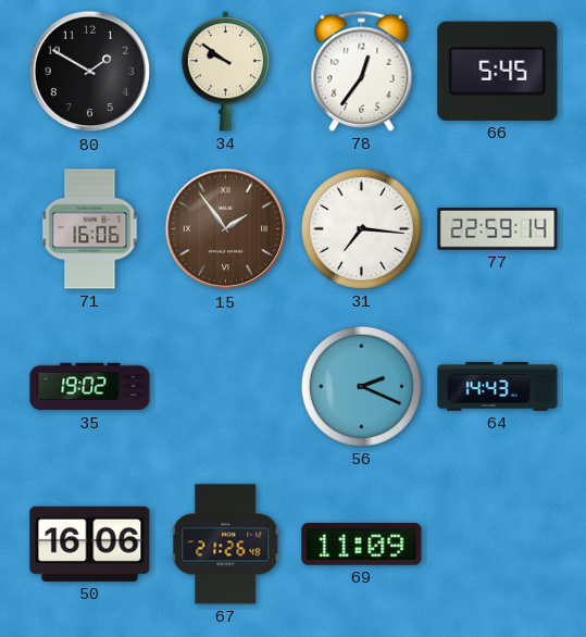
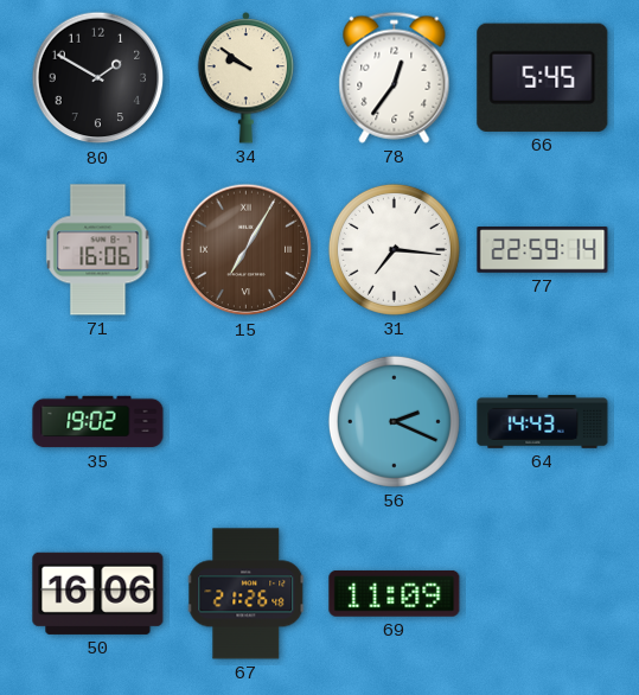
15: 1:54 -> 7:05 (247, 250)
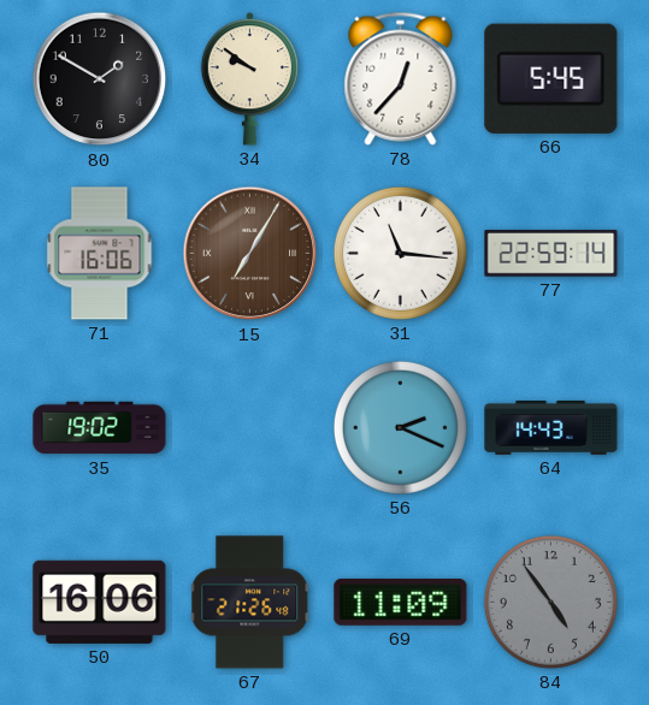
78: 12:36 -> 12:37 (401, 78)
31: 7:16 -> 11:16 (400, 253)
84: none -> 4:54 (550, 602)
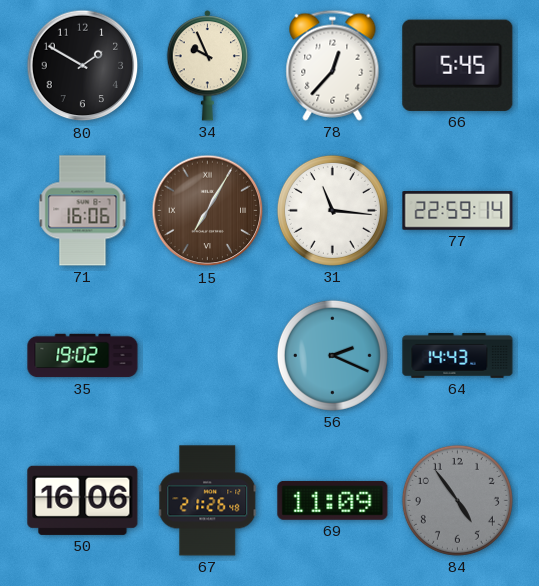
34: 9:51 -> 9:56 (208, 66)
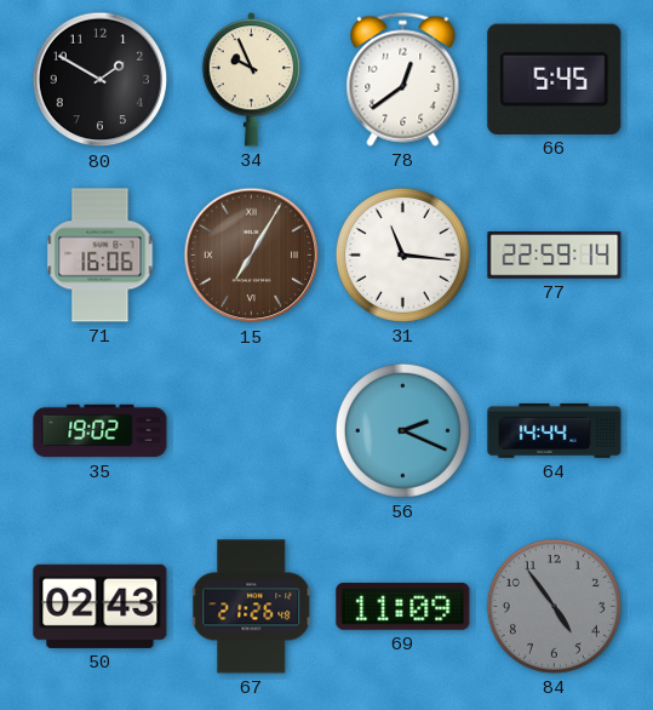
78: 12:37 -> 12:39 (403, 79)
64: 14:43 -> 14:44 (555, 431)
50: 16:06 -> 02:43 (101, 606)
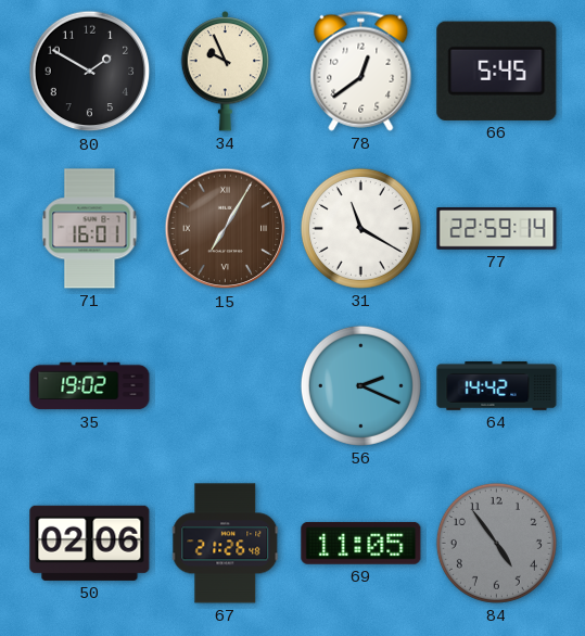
71: 16:06 -> 16:01 (90, 229)
31: 11:16 -> 11:20 (360, 228)
64: 14:44 -> 14:42 (497, 386)
50: 02:43 -> 02:06 (90, 543)
69: 11:09 -> 11:05 (361, 543)
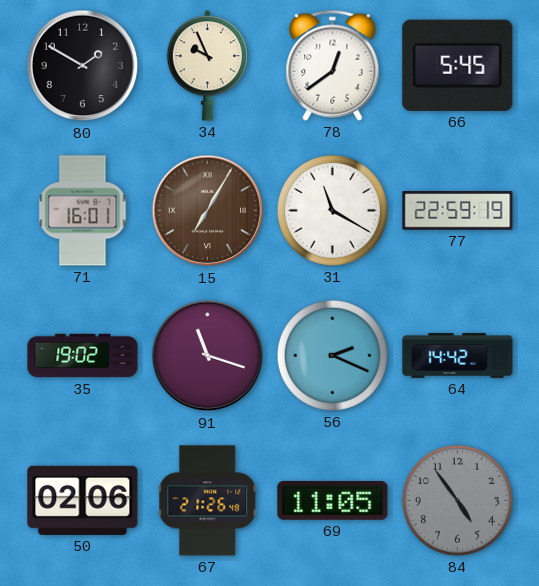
77: 22:59:14 -> 22:59:19 (458, 211)
91: none -> 11:18 (208, 356)
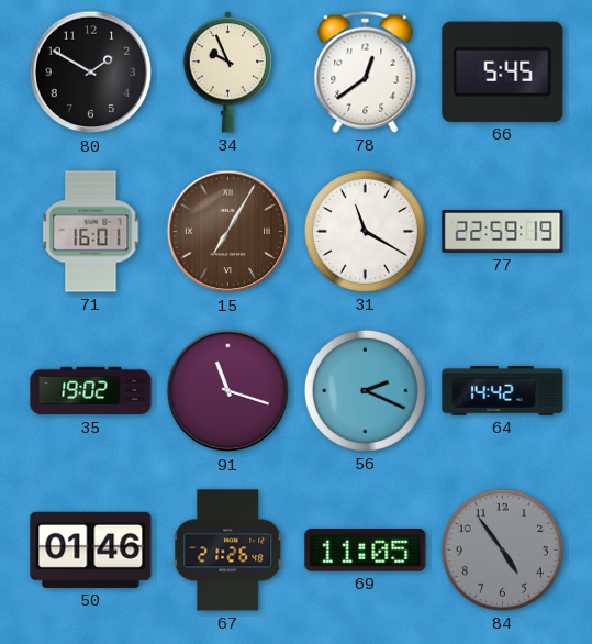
50: 02:06 -> 01:46 (91, 549)
